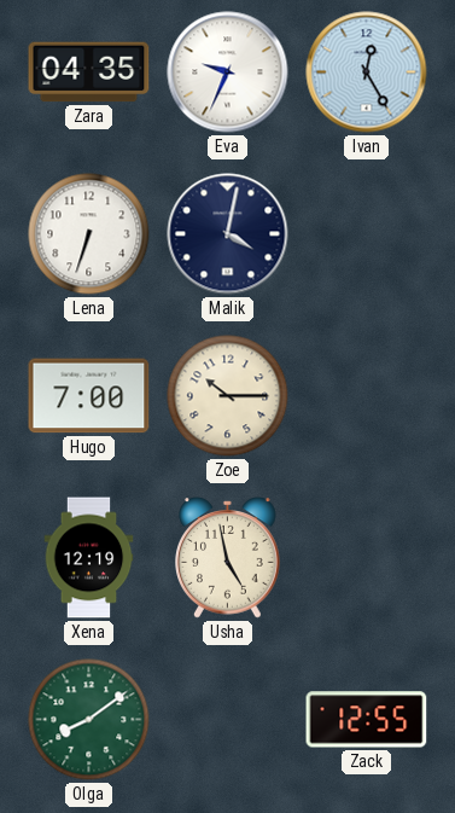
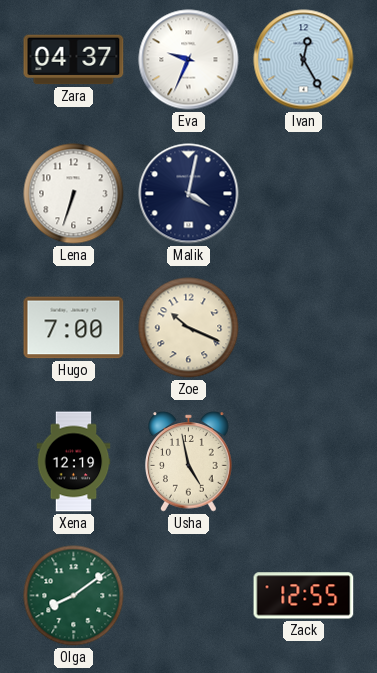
Zara: 04:35 -> 04:37 (74, 60)
Zoe: 10:15 -> 10:19 (189, 328)
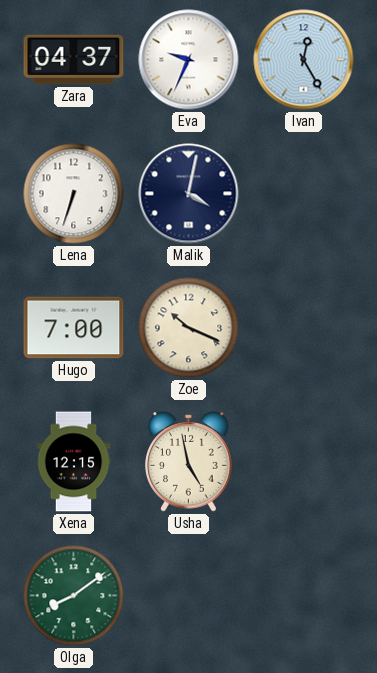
Xena: 12:19 -> 12:15 (74, 462)
Zack: 12:55 -> none (304, 596)
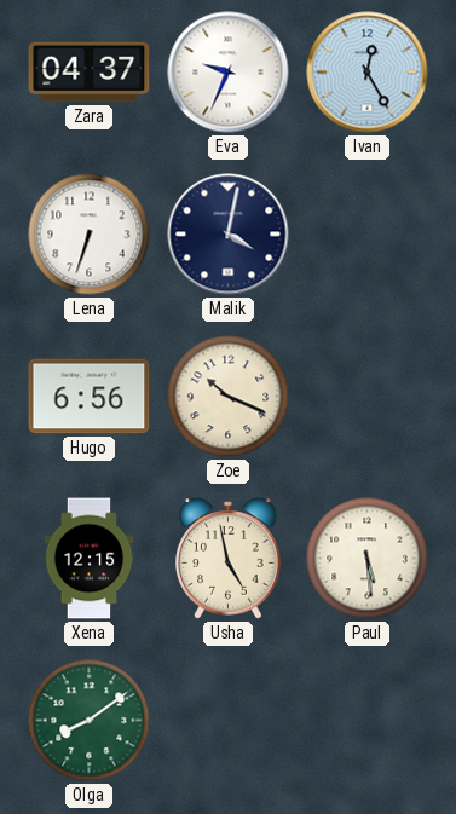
Hugo: 7:00 -> 6:56 (90, 397)
Paul: none -> 5:29 (368, 559)
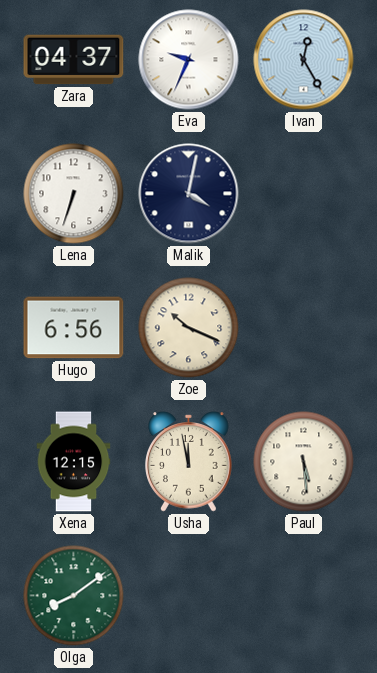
Usha: 4:58 -> 11:58 (189, 462)
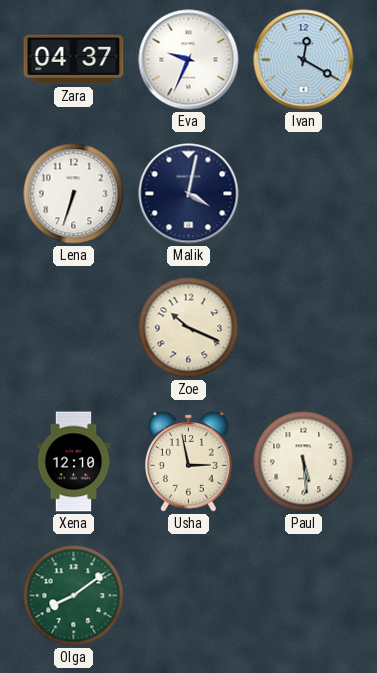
Ivan: 12:25 -> 12:20 (304, 60)
Hugo: 6:56 -> none (74, 328)
Xena: 12:15 -> 12:10 (74, 462)
Usha: 11:58 -> 2:58 (189, 462)
